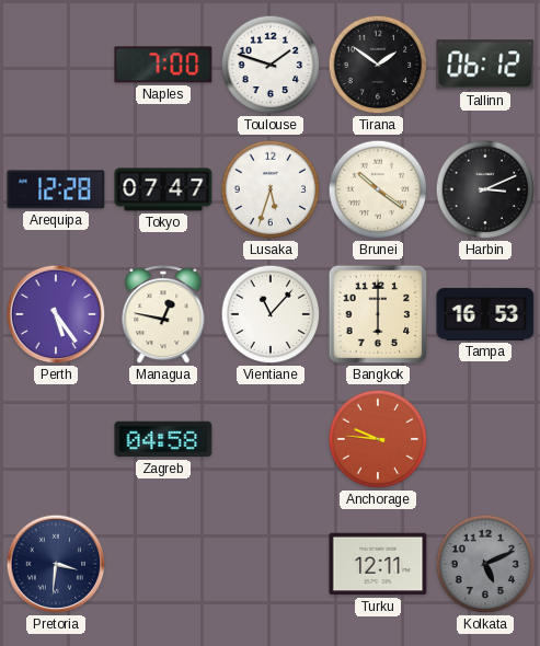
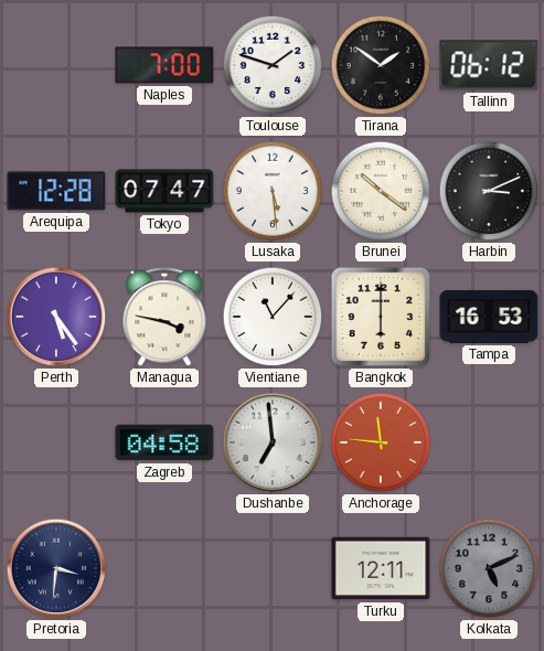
Lusaka: 5:33 -> 5:29 (273, 191)
Managua: 12:47 -> 3:47 (164, 318)
Dushanbe: none -> 6:59 (273, 442)
Anchorage: 9:46 -> 11:46 (381, 442)
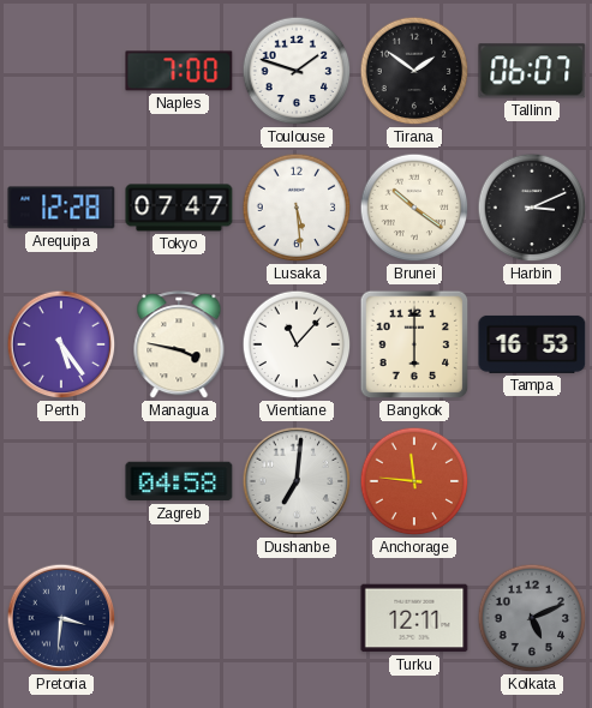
Tallinn: 06:12 -> 06:07 (532, 71)
Dushanbe: 6:59 -> 7:01 (297, 481)
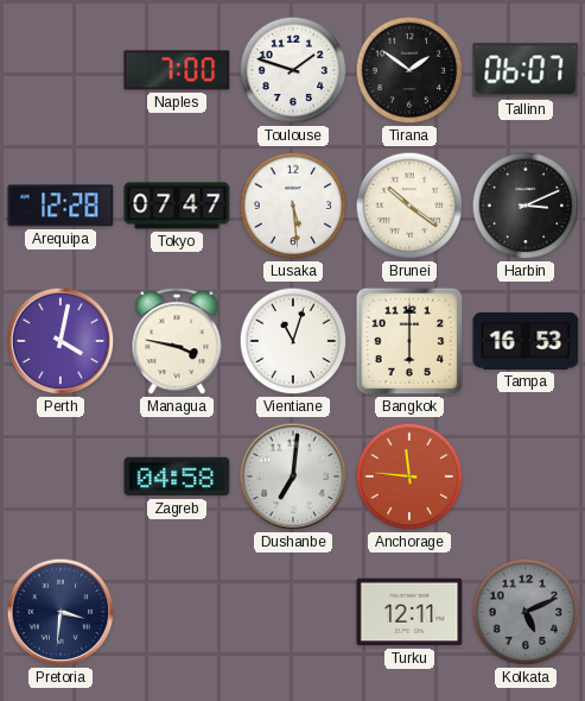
Perth: 5:24 -> 4:02 (61, 341)
Vientiane: 11:07 -> 11:03 (293, 341)
